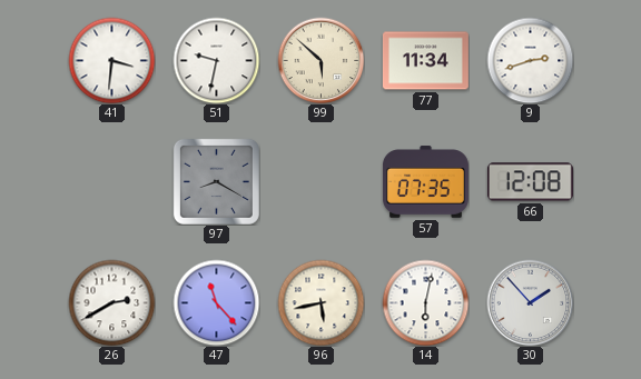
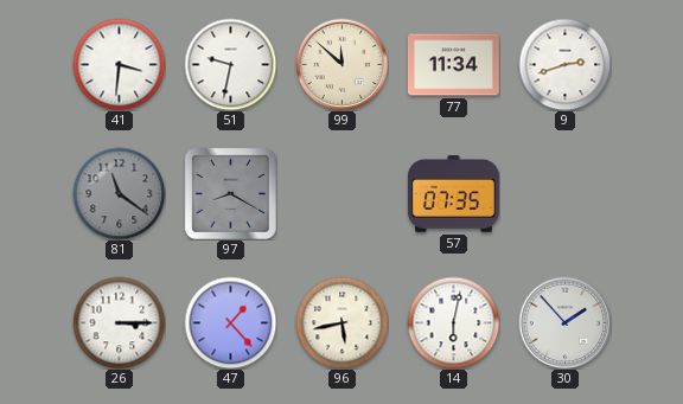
99: 5:52 -> 11:52 (341, 64)
81: none -> 11:21 (119, 193)
66: 12:08 -> none (530, 182)
26: 2:40 -> 3:15 (119, 322)
47: 11:23 -> 1:23 (230, 322)
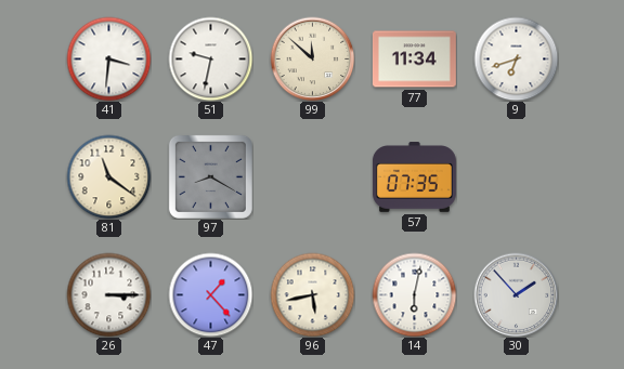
9: 2:42 -> 6:42 (516, 58)
81 dial: grey -> cream (108, 176)
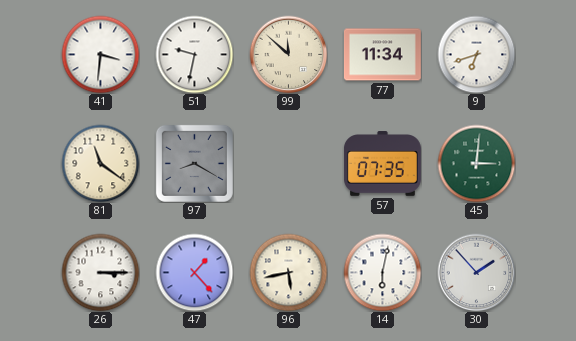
45: none -> 3:01 (476, 163)
